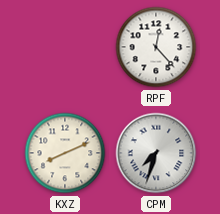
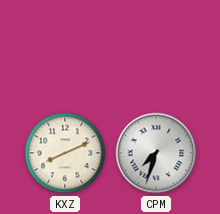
RPF: 12:23 -> none (156, 47)
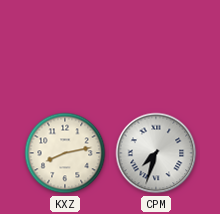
KXZ: 8:11 -> 8:13 (65, 153)
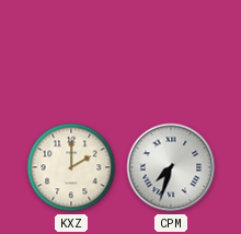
KXZ: 8:13 -> 2:00 (71, 167)
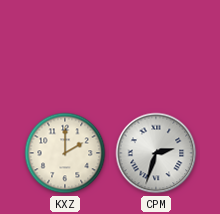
CPM: 7:33 -> 2:33 (156, 153)
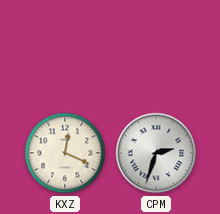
KXZ: 2:00 -> 12:19 (65, 153)
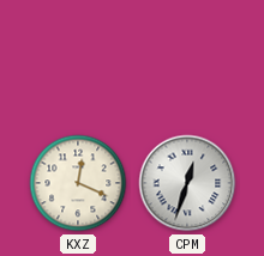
CPM: 2:33 -> 12:33 (187, 183)
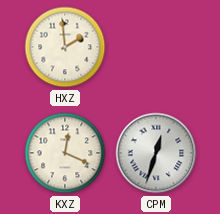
HXZ: none -> 1:59 (65, 47)
